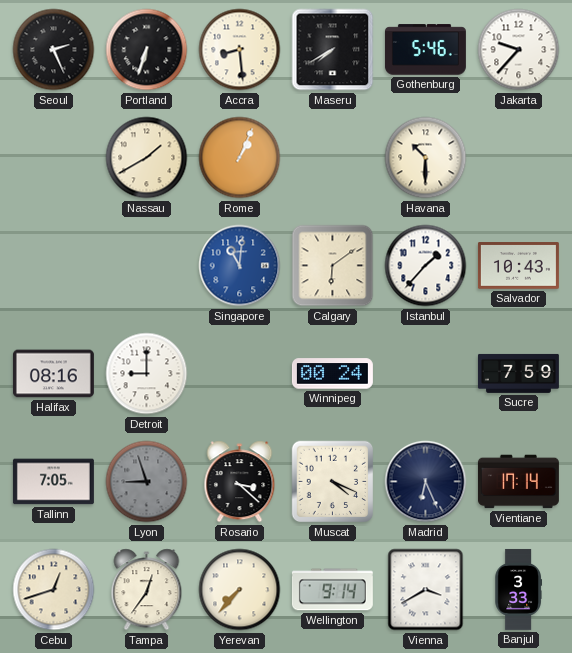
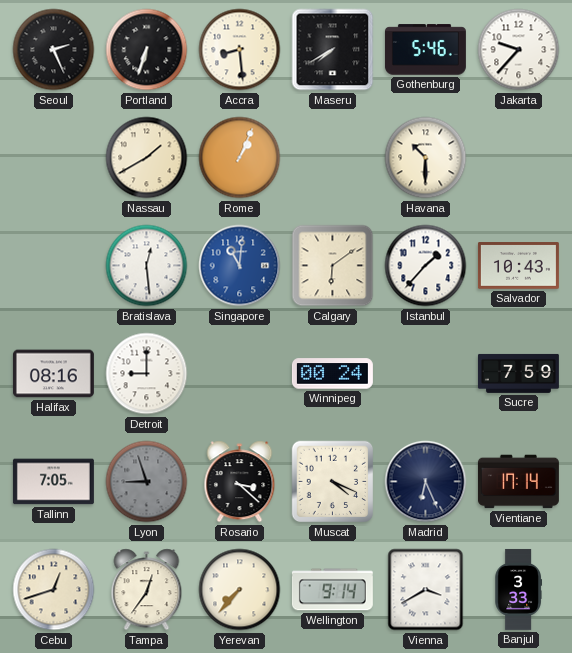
Bratislava: none -> 12:29 (147, 266)
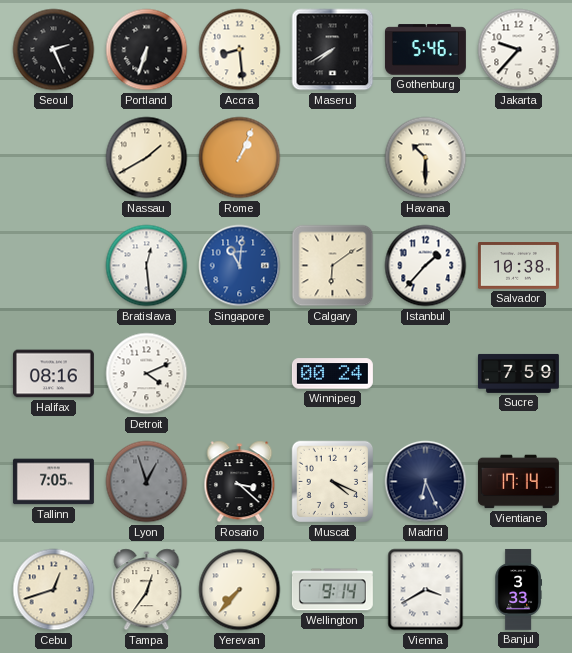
Salvador: 10:43 -> 10:38 (518, 266)
Detroit: 9:00 -> 4:11 (147, 374)
Lyon: 8:57 -> 12:57 (147, 482)
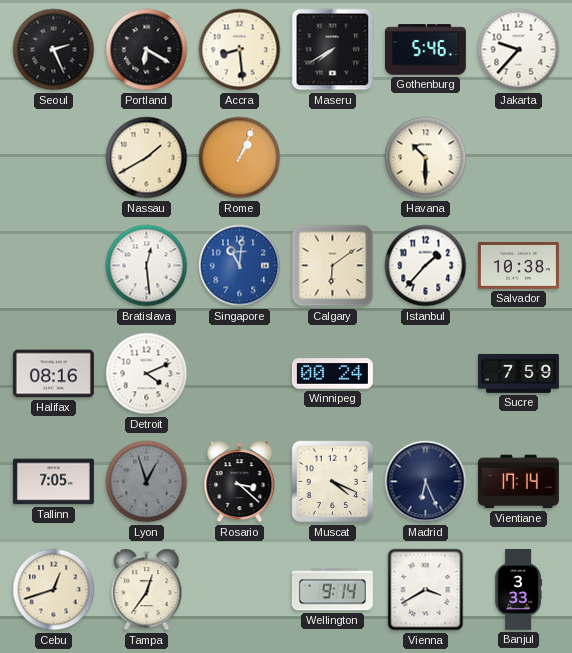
Portland: 6:33 -> 6:20 (147, 50)
Yerevan: 7:37 -> none (240, 590)
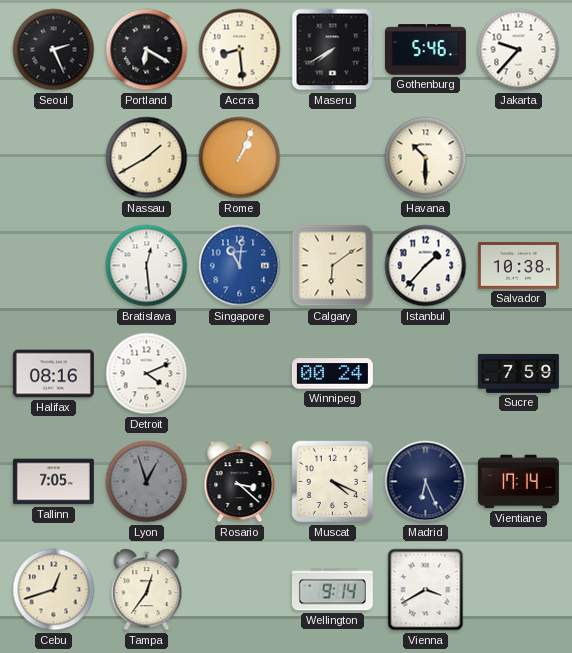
Banjul: 3:33 -> none (518, 589)
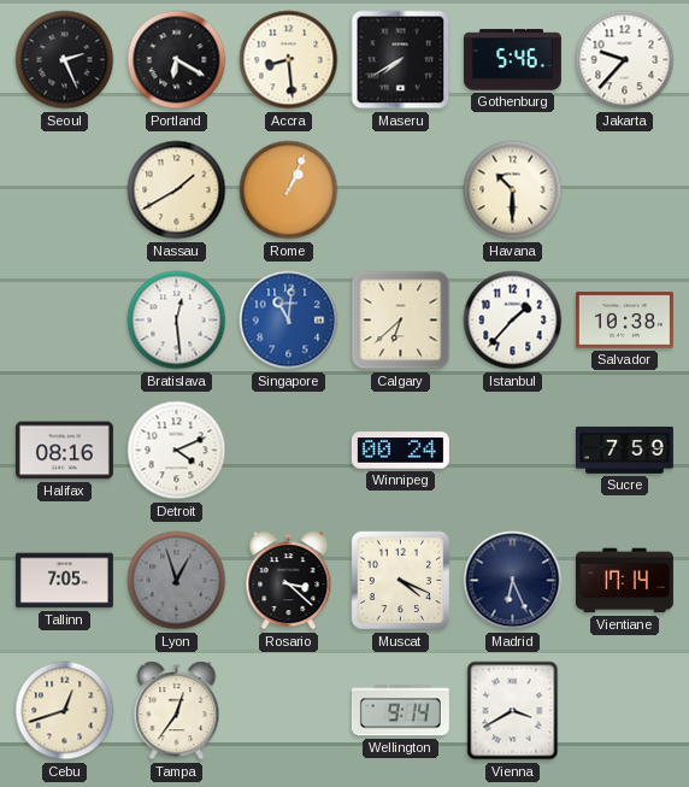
Calgary: 6:09 -> 6:38 (401, 321)
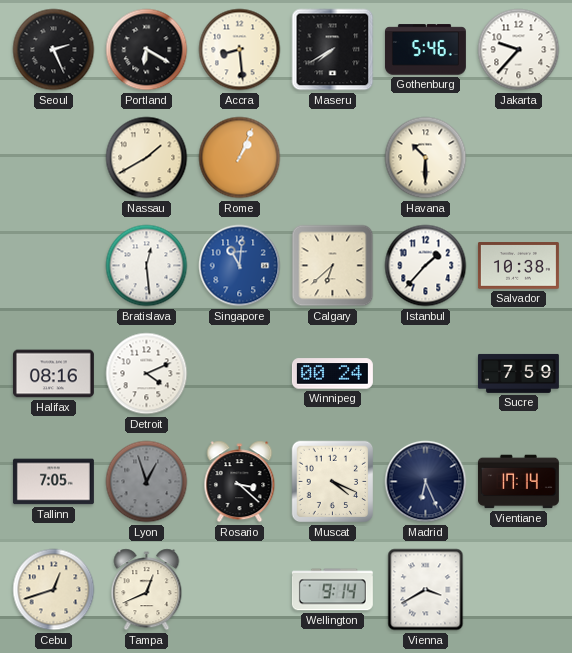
Tampa: 12:36 -> 12:41 (147, 590)
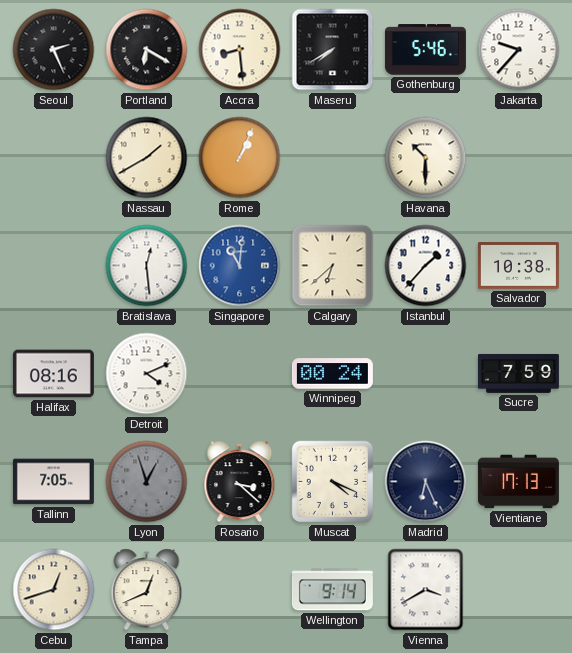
Vientiane: 17:14 -> 17:13 (518, 482)
